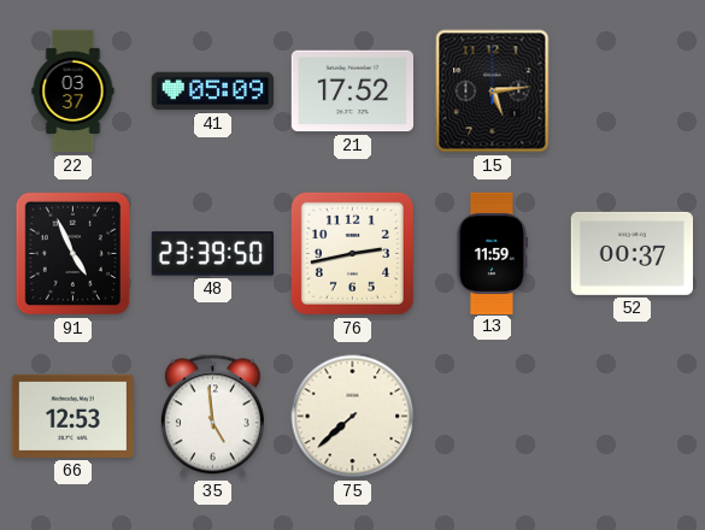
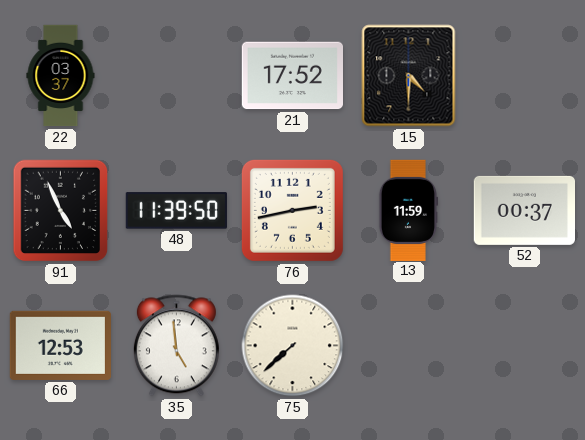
41: 05:09 -> none (212, 92)
15: 5:14 -> 4:30 (409, 76)
48: 23:39 -> 11:39 (176, 211)
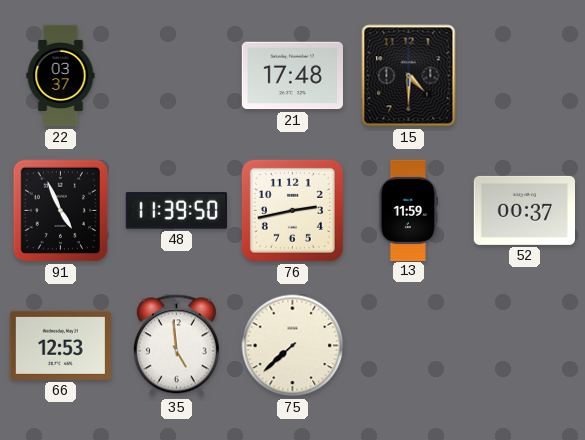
21: 17:52 -> 17:48 (292, 76)
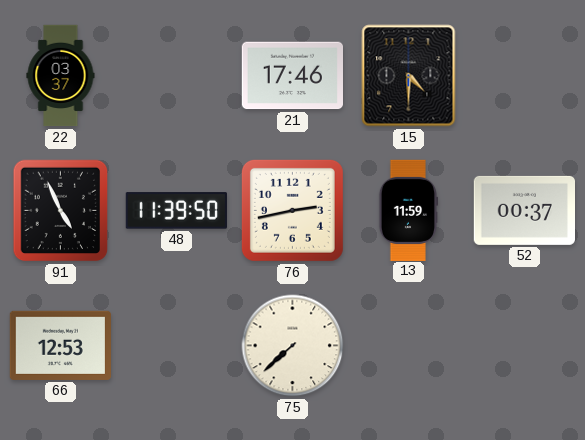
21: 17:48 -> 17:46 (292, 76)
35: 4:59 -> none (176, 346)
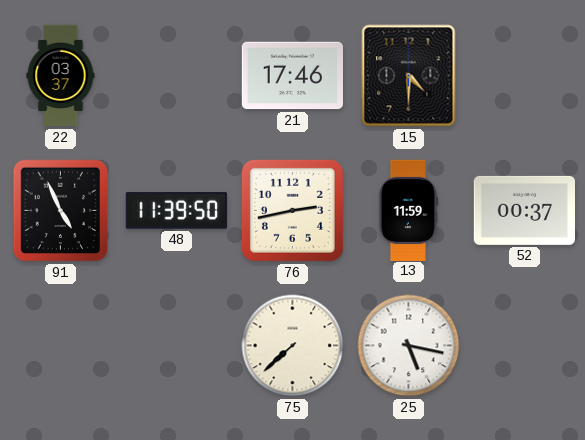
66: 12:53 -> none (60, 345)
25: none -> 5:17 (409, 346)
